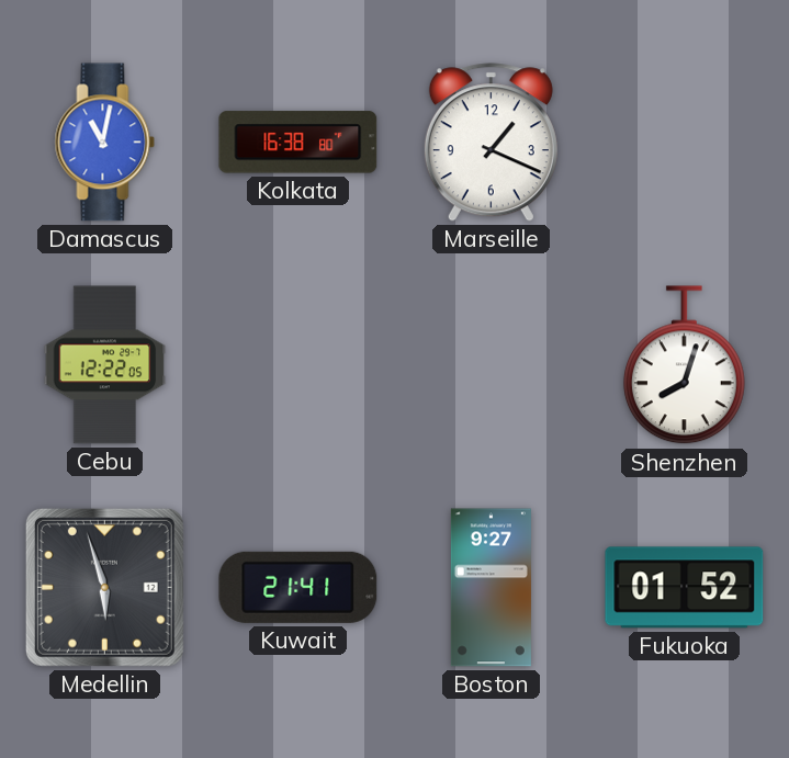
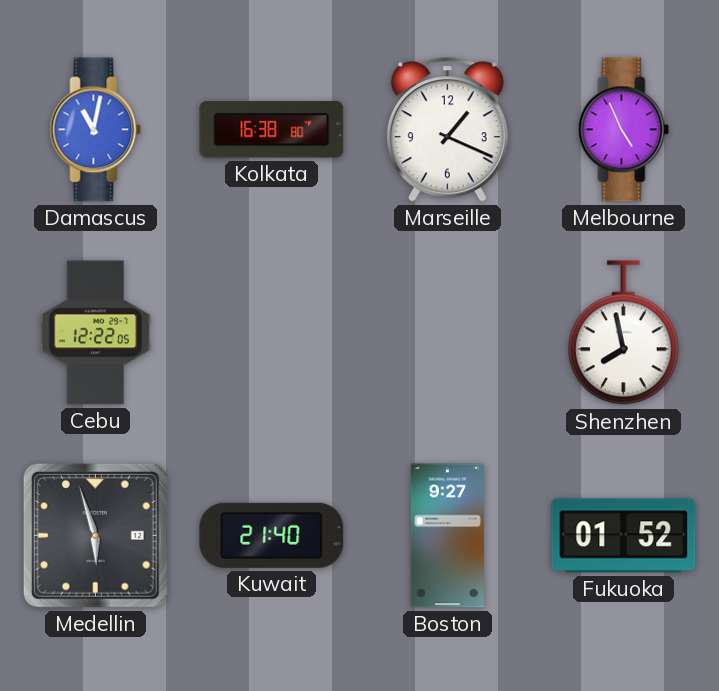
Melbourne: none -> 4:56 (624, 130)
Shenzhen: 8:03 -> 7:58 (623, 333)
Kuwait: 21:41 -> 21:40 (272, 535)
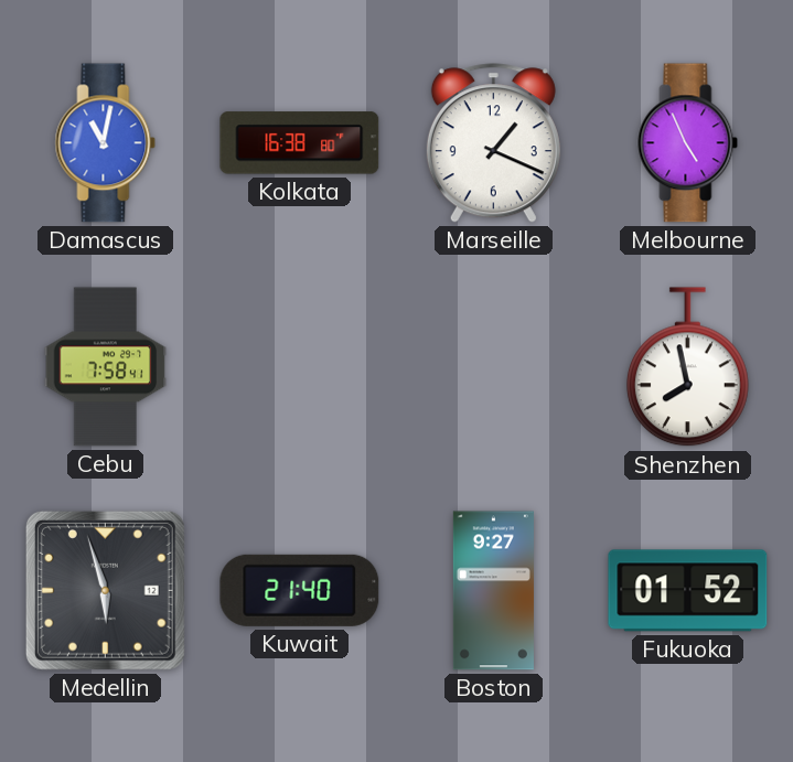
Cebu: 12:22 -> 7:58 (106, 367)
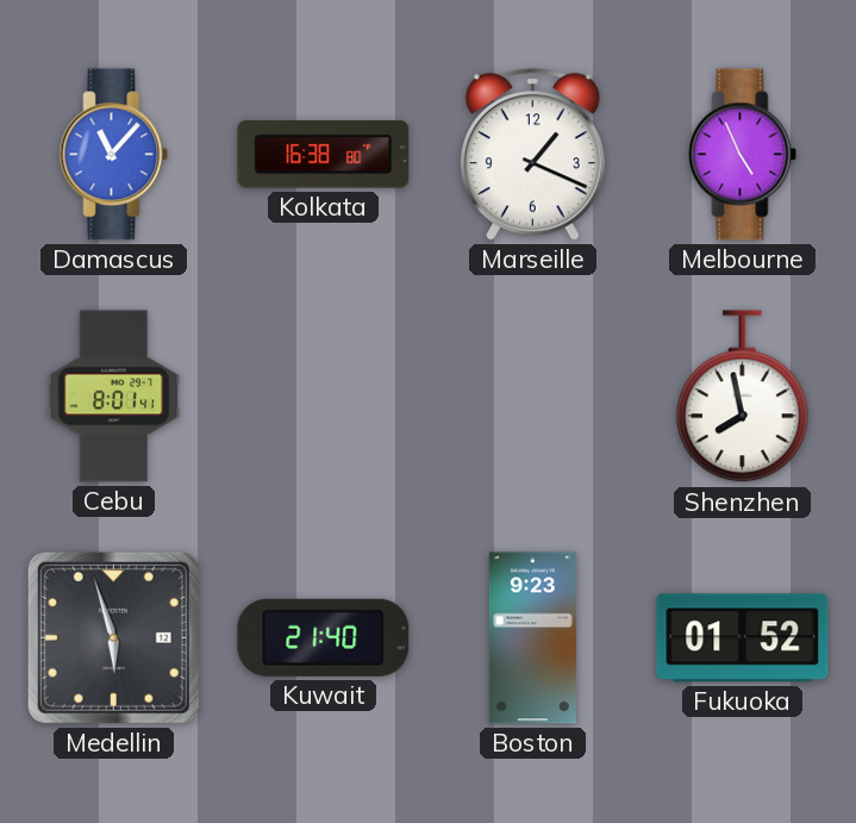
Damascus: 11:02 -> 11:07 (114, 155)
Cebu: 7:58 -> 8:01 (114, 397)
Boston: 9:27 -> 9:23 (532, 638)
